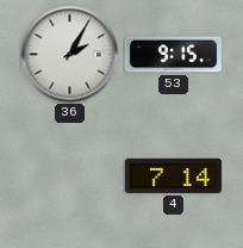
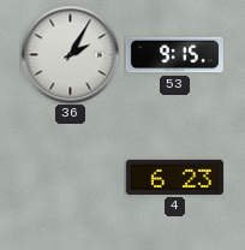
4: 7:14 -> 6:23 (174, 177)
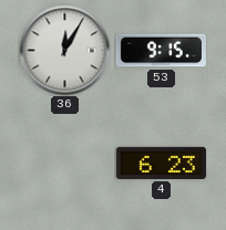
36: 2:05 -> 12:05 (64, 50)
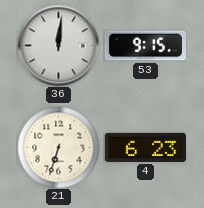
36: 12:05 -> 12:01 (58, 45)
21: none -> 6:33 (58, 147)
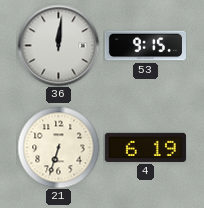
4: 6:23 -> 6:19 (145, 147)
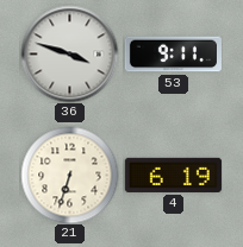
36: 12:01 -> 3:48 (69, 53)
53: 9:15 -> 9:11 (173, 55)
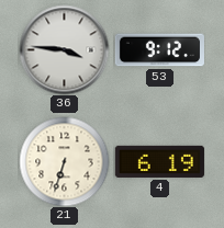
36: 3:48 -> 3:46 (64, 49)
53: 9:11 -> 9:12 (159, 50)
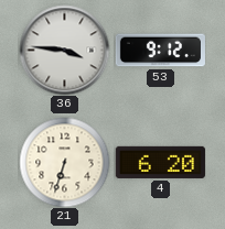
4: 6:19 -> 6:20 (160, 162)
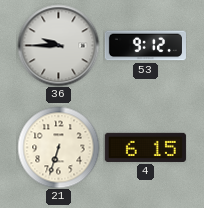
36: 3:46 -> 9:45 (58, 45)
4: 6:20 -> 6:15 (145, 147)
